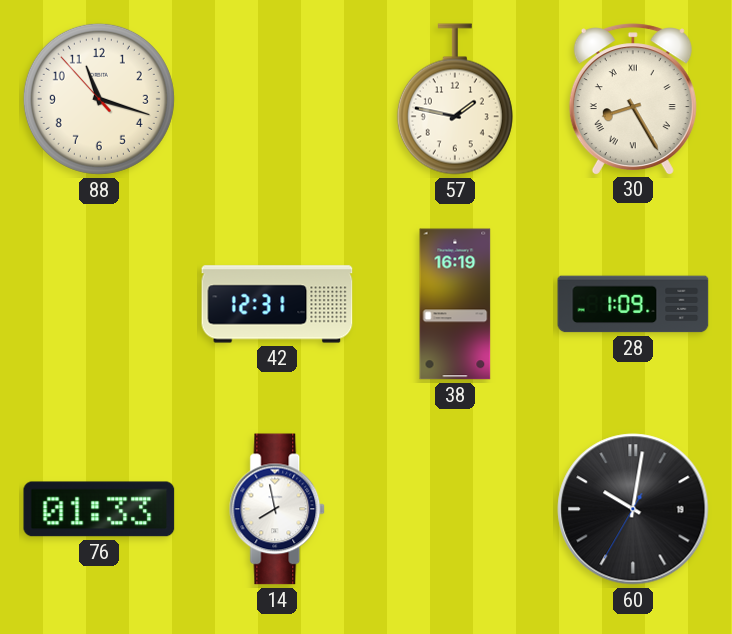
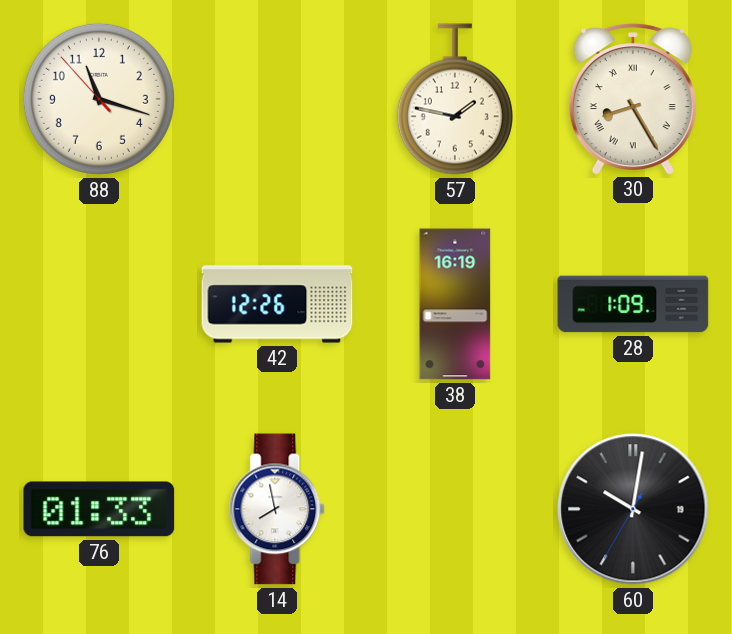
42: 12:31 -> 12:26 (277, 304)
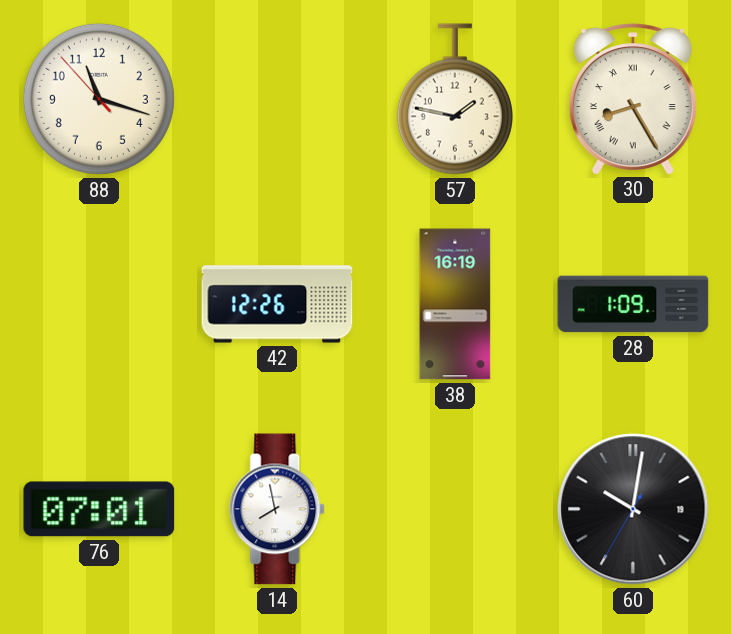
76: 01:33 -> 07:01 (99, 509)
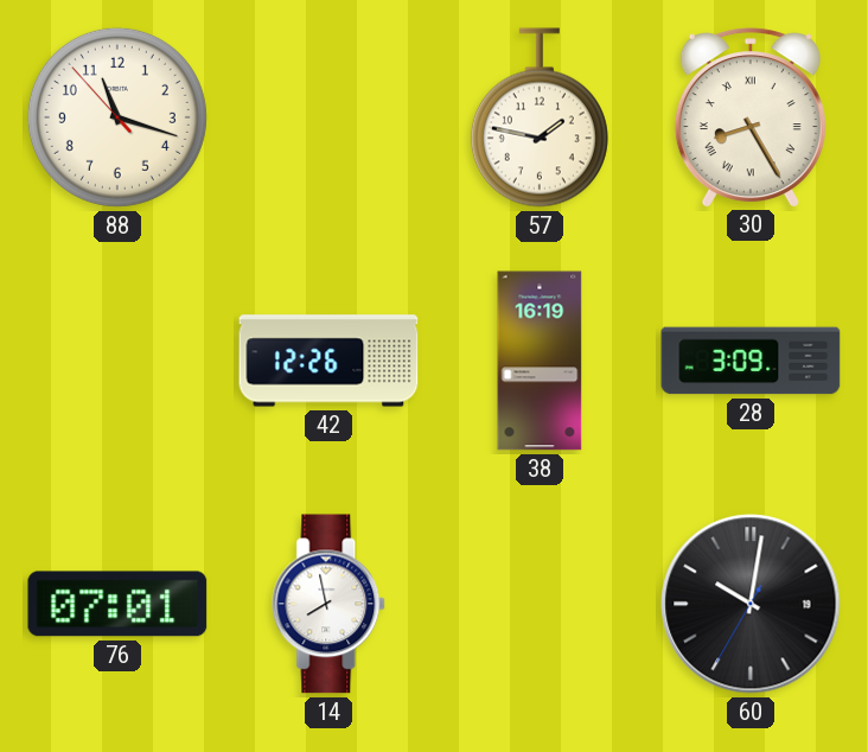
28: 1:09 -> 3:09 (751, 361)
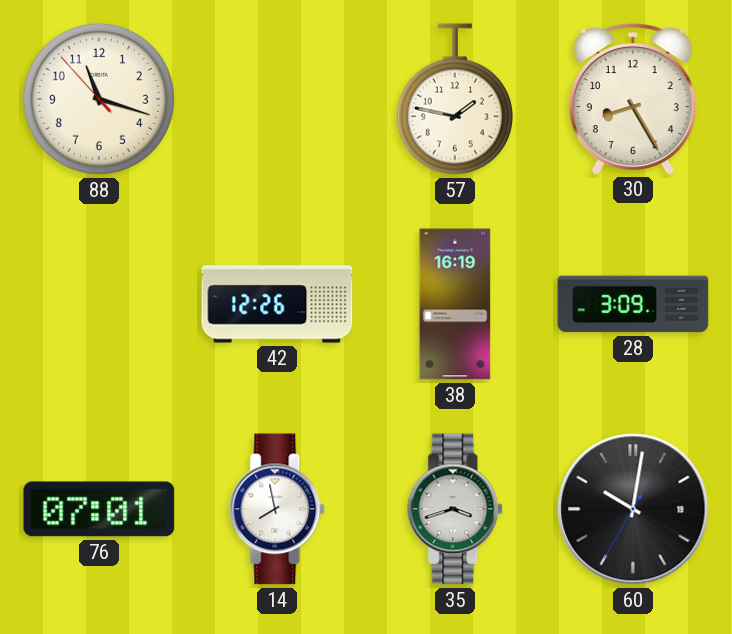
30 numerals: Roman -> Arabic (633, 99)
35: none -> 3:42 (456, 509)
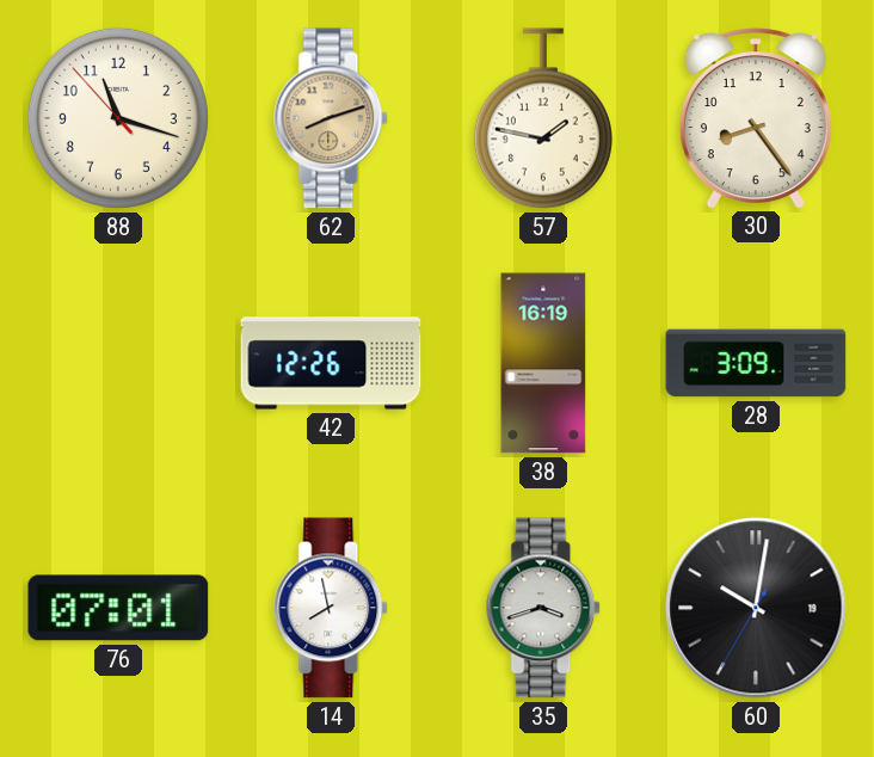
62: none -> 8:12 (332, 118)
30: 8:25 -> 8:24 (756, 118)
